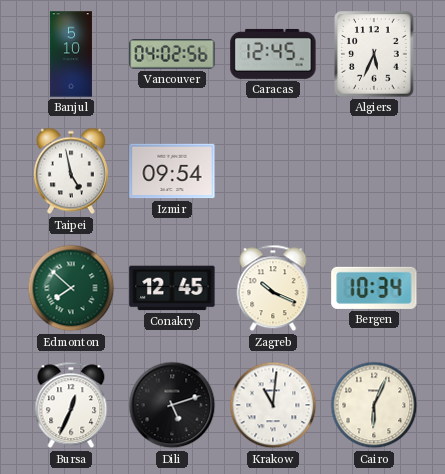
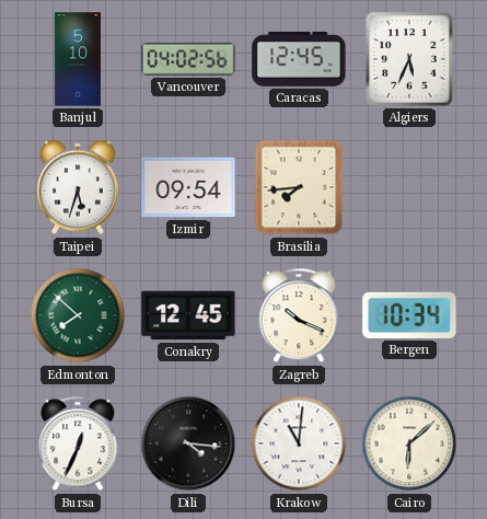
Taipei: 4:58 -> 5:33 (78, 187)
Brasilia: none -> 7:44 (299, 187)
Dili: 5:12 -> 4:16 (188, 443)
Cairo: 6:04 -> 6:08 (409, 443)
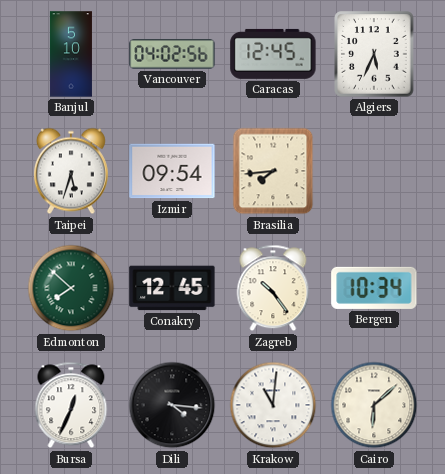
Zagreb: 10:19 -> 10:24 (273, 288)
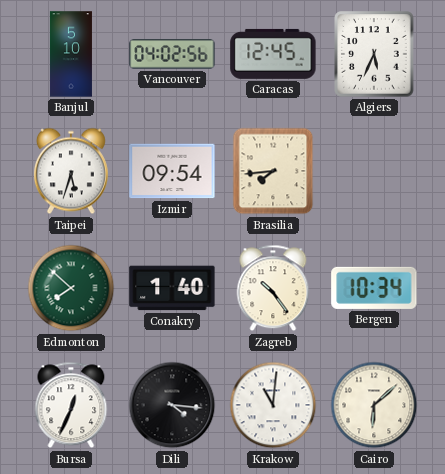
Conakry: 12:45 -> 1:40 (172, 288)
